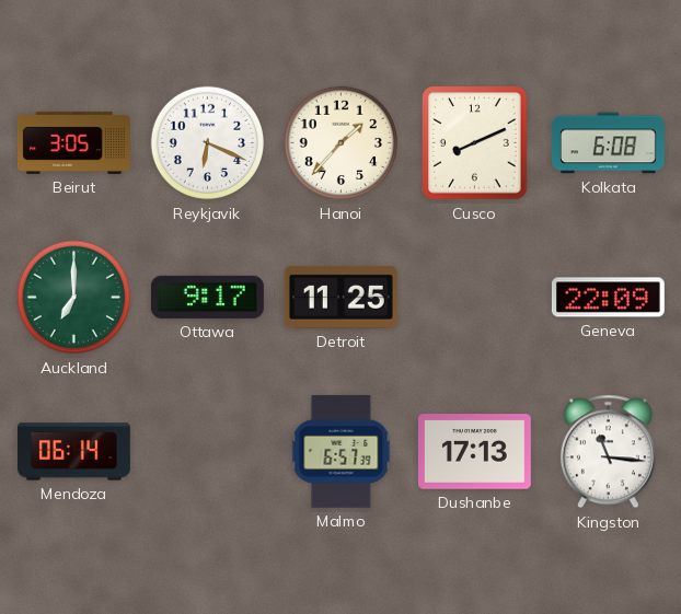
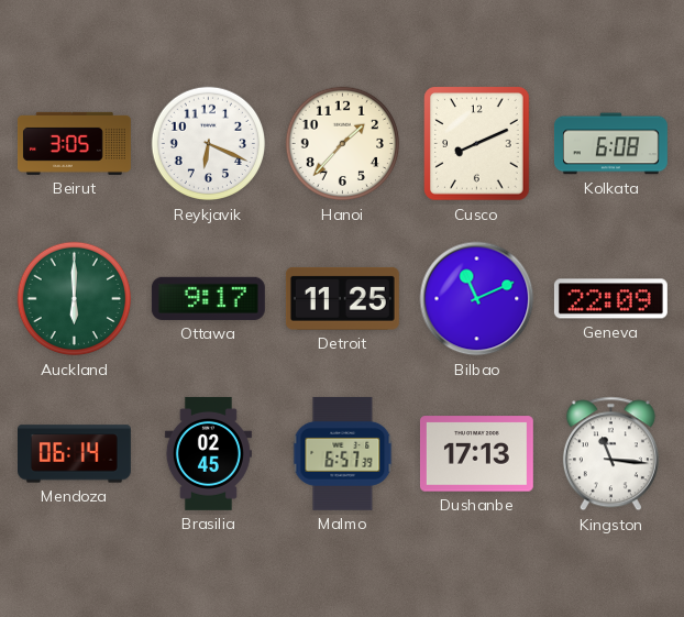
Auckland: 7:00 -> 6:00 (75, 299)
Bilbao: none -> 11:11 (477, 299)
Brasilia: none -> 02:45 (208, 453)
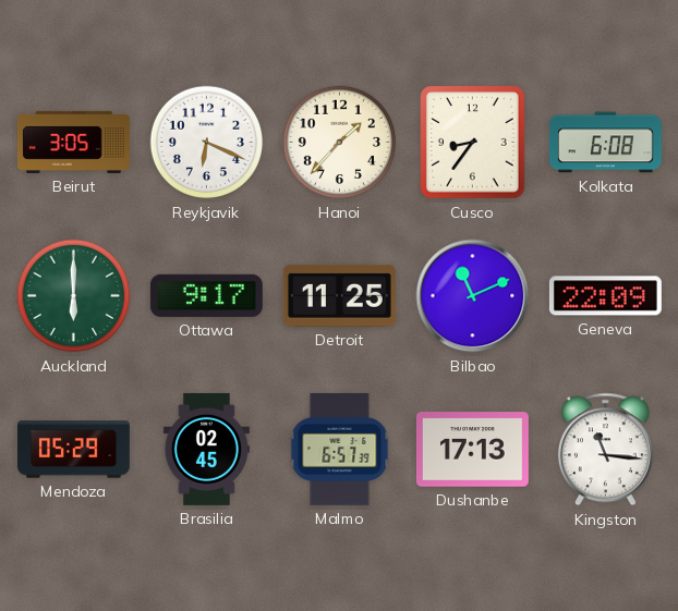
Cusco: 8:11 -> 8:36 (473, 143)
Mendoza: 06:14 -> 05:29 (74, 450)
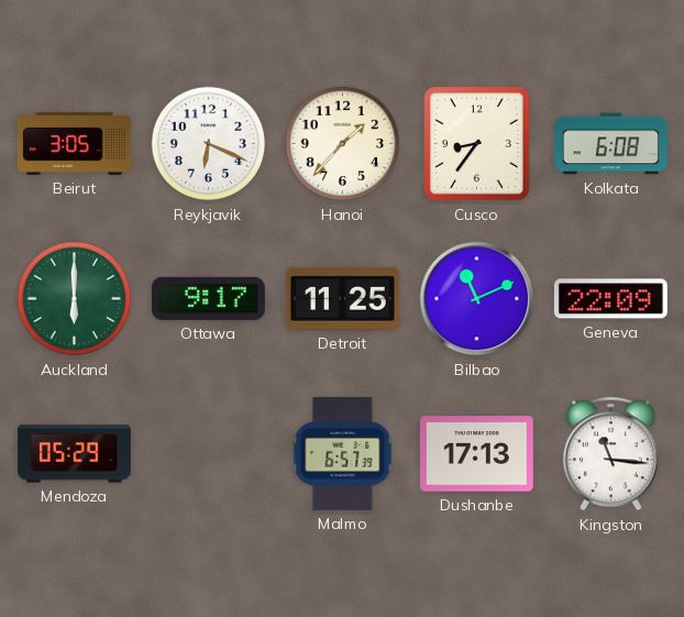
Brasilia: 02:45 -> none (206, 449)
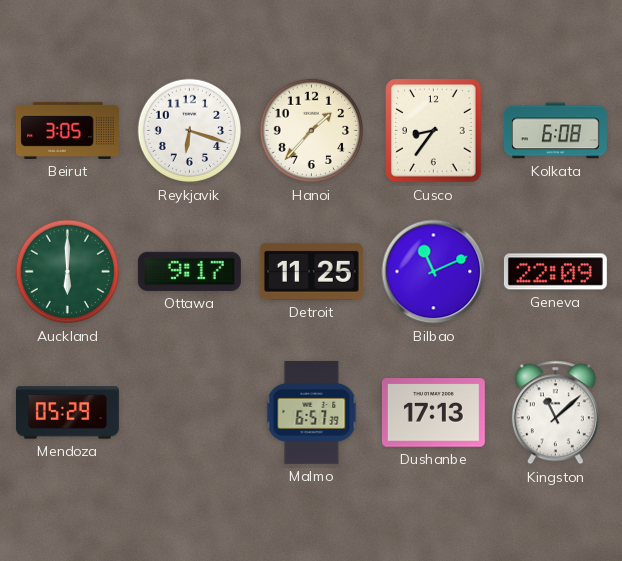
Reykjavik: 6:19 -> 6:18 (190, 131)
Kingston: 11:16 -> 11:08 (555, 413)
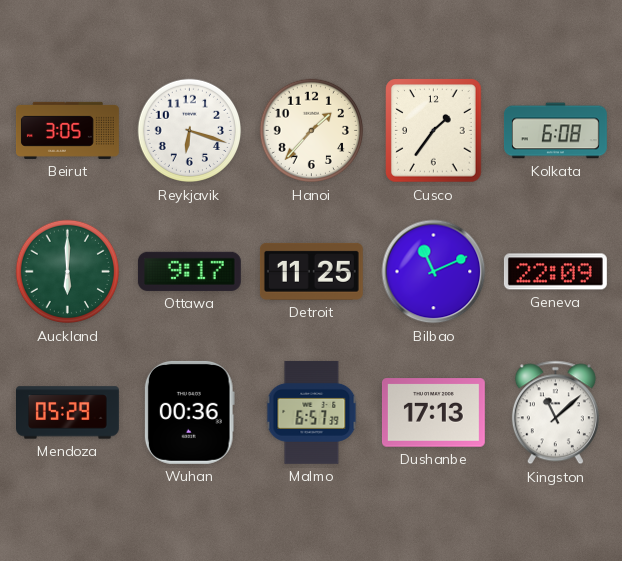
Cusco: 8:36 -> 1:36 (434, 131)
Wuhan: none -> 00:36 (189, 412)
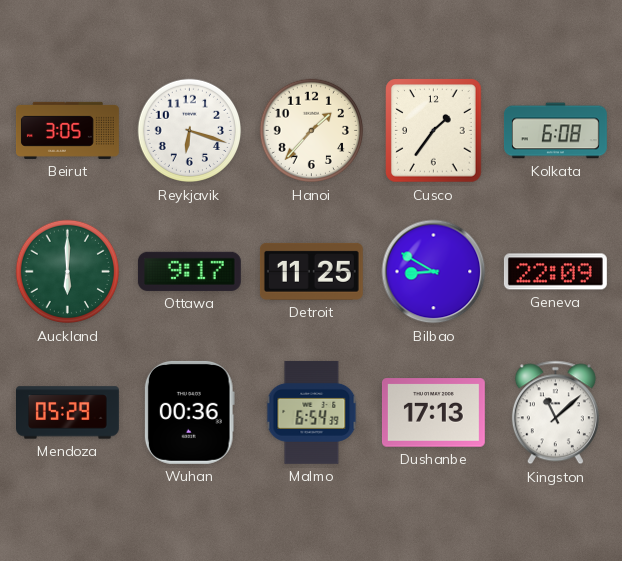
Bilbao: 11:11 -> 8:50 (434, 272)
Malmo: 6:57 -> 6:54 (312, 412)
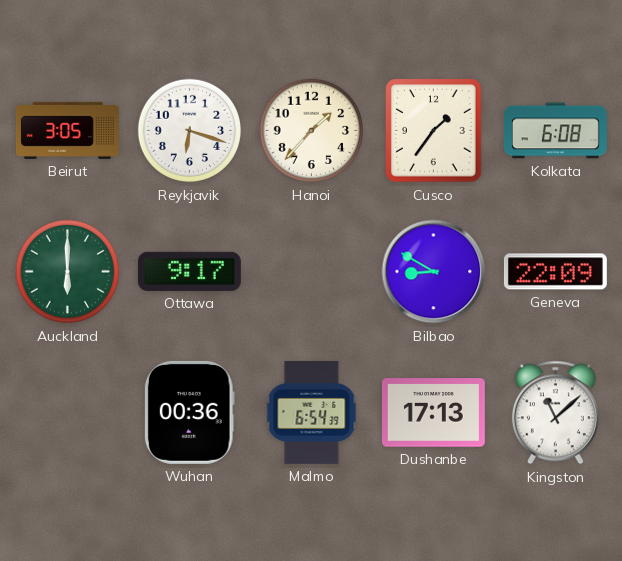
Detroit: 11:25 -> none (311, 271)
Mendoza: 05:29 -> none (68, 413)
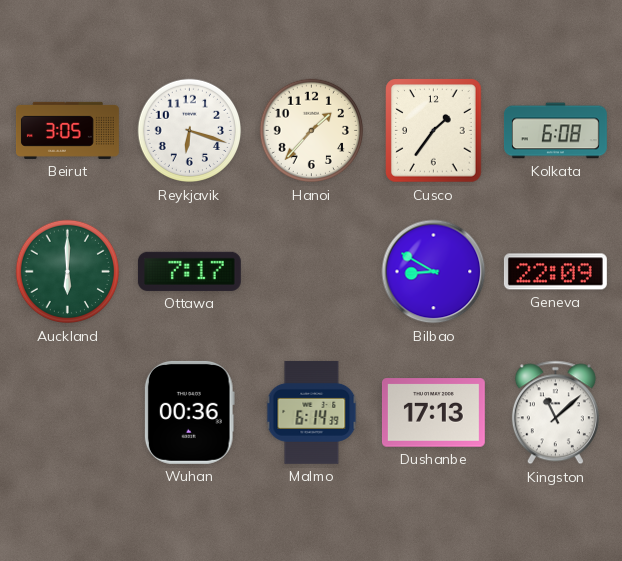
Ottawa: 9:17 -> 7:17 (189, 271)
Malmo: 6:54 -> 6:14 (312, 412)
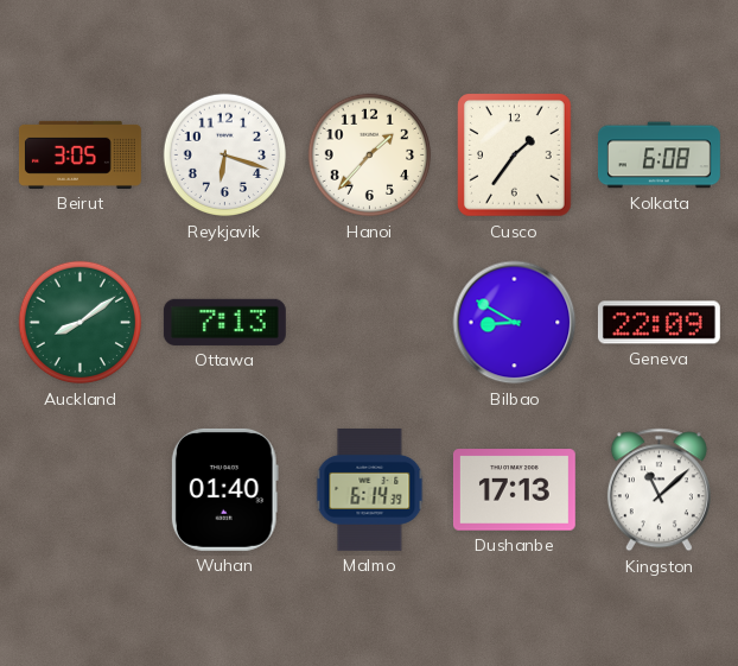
Auckland: 6:00 -> 8:09 (81, 323)
Ottawa: 7:17 -> 7:13 (224, 322)
Wuhan: 00:36 -> 01:40 (224, 489)
